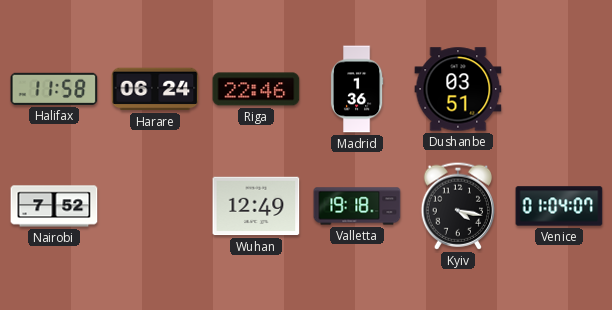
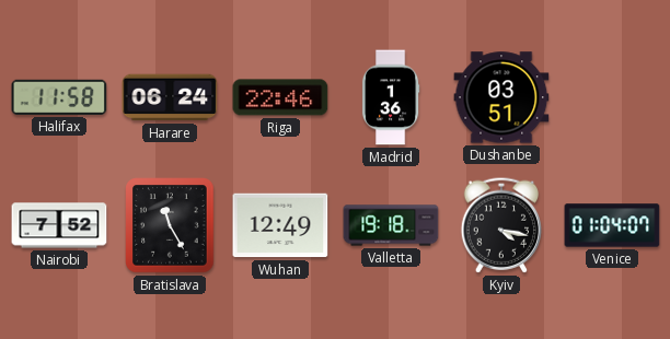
Bratislava: none -> 11:25 (170, 225)
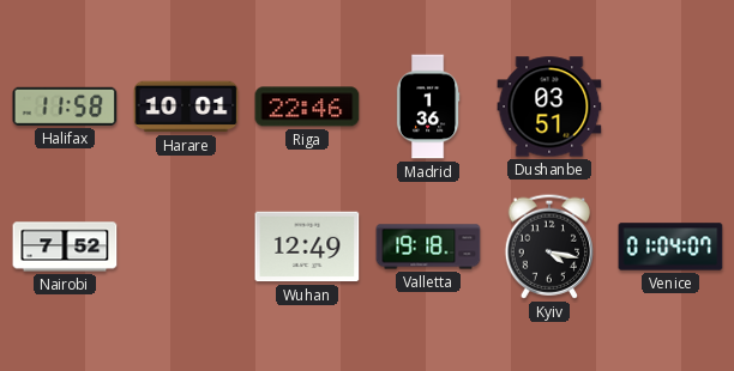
Harare: 06:24 -> 10:01 (186, 107)
Bratislava: 11:25 -> none (170, 225)
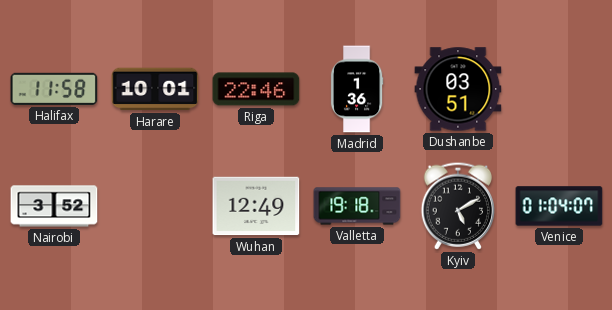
Nairobi: 7:52 -> 3:52 (54, 206)
Kyiv: 4:17 -> 5:10 (457, 206)
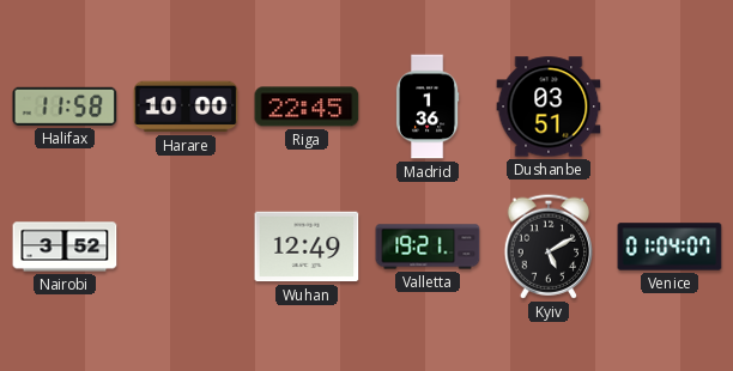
Harare: 10:01 -> 10:00 (186, 107)
Riga: 22:46 -> 22:45 (307, 107)
Valletta: 19:18 -> 19:21 (428, 247)
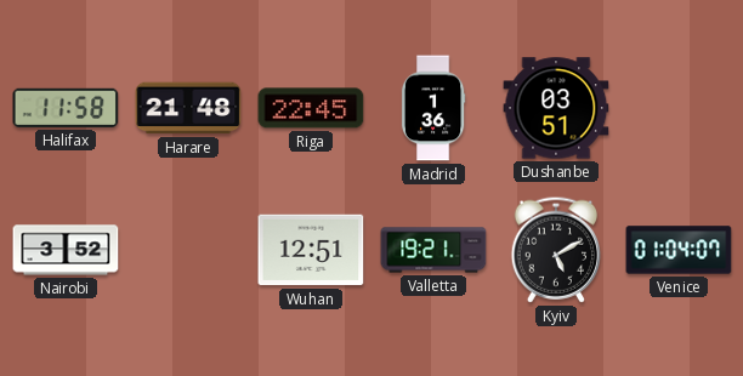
Harare: 10:00 -> 21:48 (188, 108)
Wuhan: 12:49 -> 12:51 (311, 250)
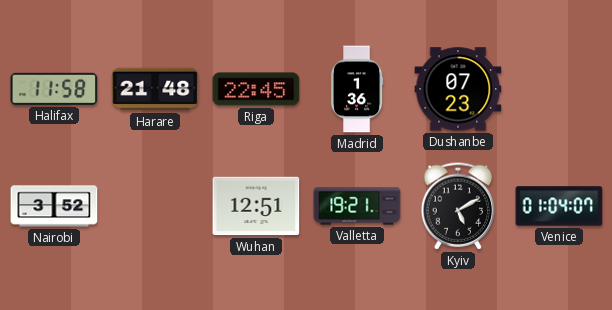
Dushanbe: 03:51 -> 07:23 (458, 89)
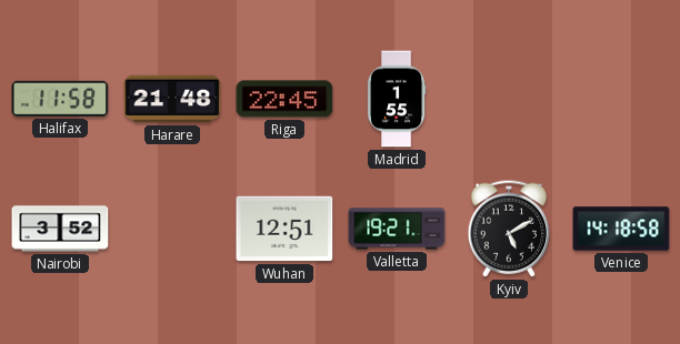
Madrid: 1:36 -> 1:55 (397, 99)
Dushanbe: 07:23 -> none (458, 89)
Venice: 01:04 -> 14:18 (621, 229)
